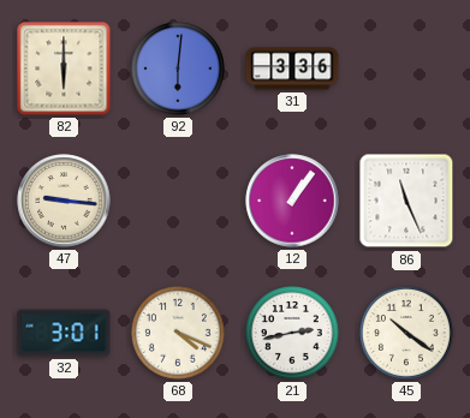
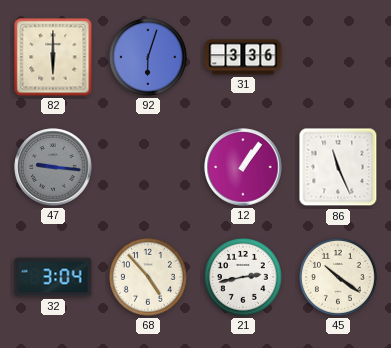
92: 6:01 -> 6:03 (148, 57)
47 dial: cream -> grey (53, 167)
32: 3:01 -> 3:04 (53, 277)
68: 4:19 -> 4:53 (148, 277)
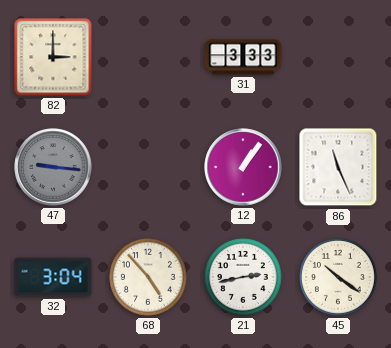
82: 6:00 -> 3:00 (53, 57)
92: 6:03 -> none (148, 57)
31: 3:36 -> 3:33 (243, 57)
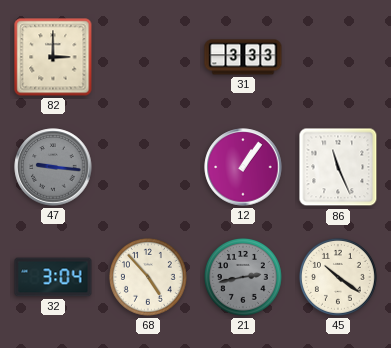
21 dial: white -> grey (243, 277)
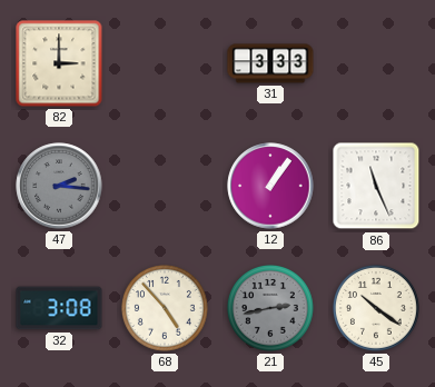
47: 9:16 -> 2:16 (59, 186)
32: 3:04 -> 3:08 (59, 308)
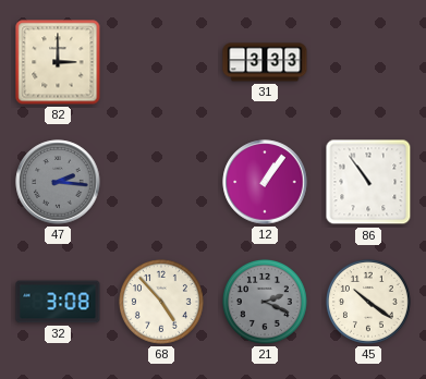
86: 11:26 -> 10:54 (368, 182)
21: 2:43 -> 2:19 (265, 302)
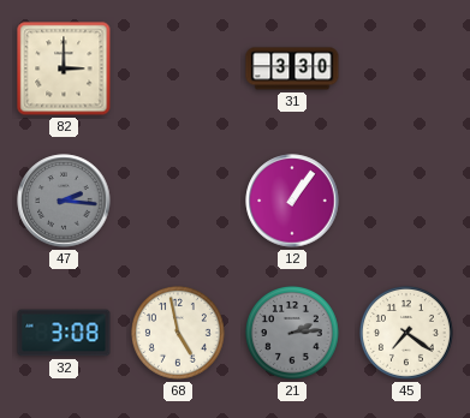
31: 3:33 -> 3:30 (292, 68)
86: 10:54 -> none (368, 182)
68: 4:53 -> 4:58 (178, 333)
21: 2:19 -> 2:14 (292, 333)
45: 10:21 -> 7:21 (406, 333)
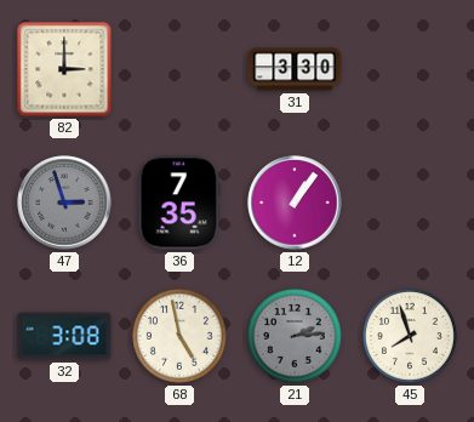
47: 2:16 -> 2:57 (64, 203)
36: none -> 7:35 (179, 203)
45: 7:21 -> 7:57 (410, 336)
